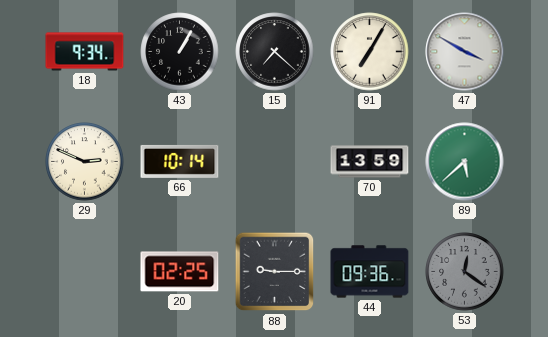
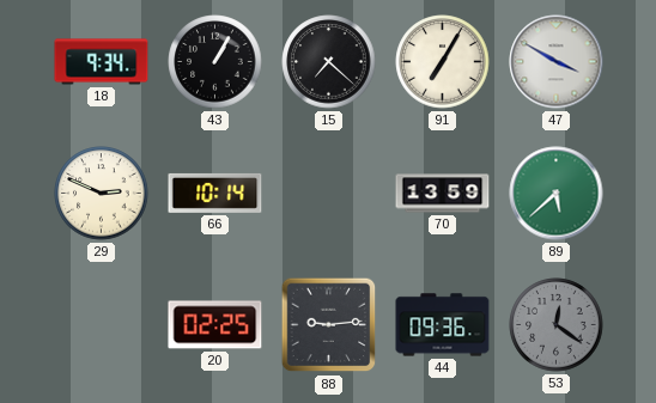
88: 9:15 -> 9:14 (329, 325)
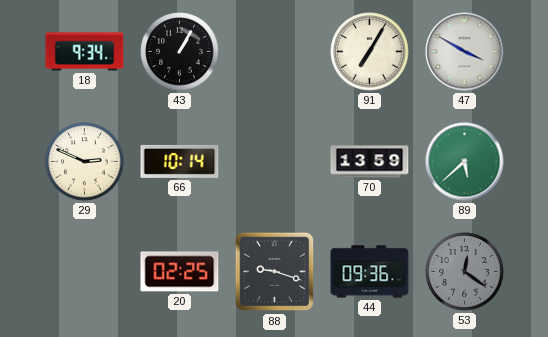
15: 7:22 -> none (329, 62)
88: 9:14 -> 9:18 (275, 272)
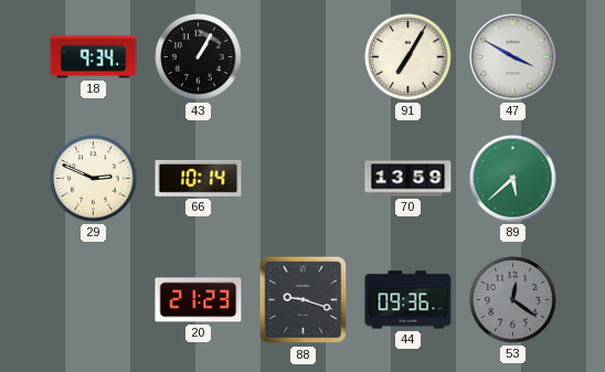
20: 02:25 -> 21:23 (199, 300)
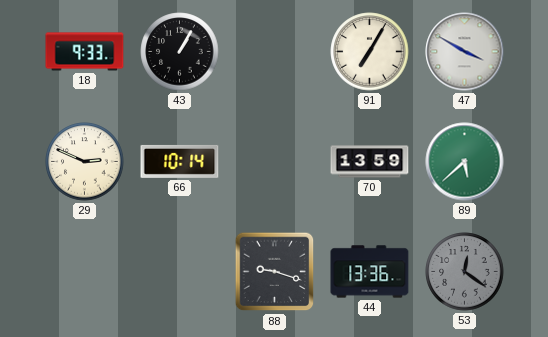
18: 9:34 -> 9:33 (85, 52)
20: 21:23 -> none (199, 300)
44: 09:36 -> 13:36 (370, 272)
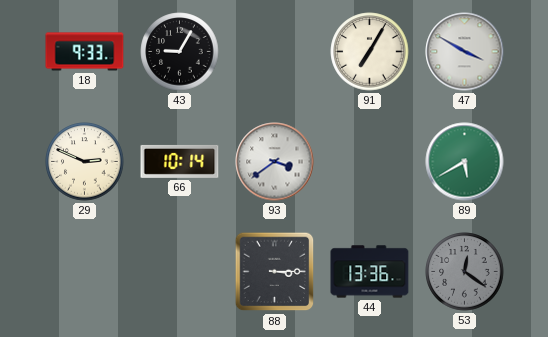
43: 1:05 -> 9:05 (180, 52)
93: none -> 3:39 (275, 162)
70: 13:59 -> none (370, 162)
89: 5:38 -> 5:40 (465, 162)
88: 9:18 -> 3:15 (275, 272)
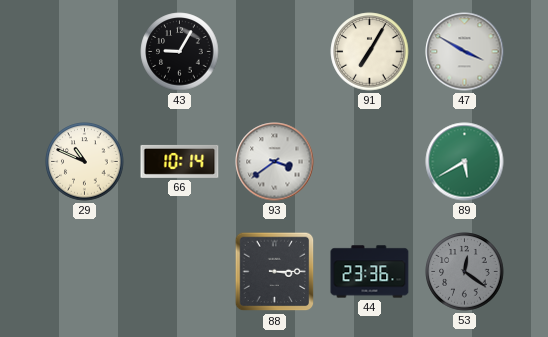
18: 9:33 -> none (85, 52)
29: 2:49 -> 10:49 (85, 162)
44: 13:36 -> 23:36 (370, 272)
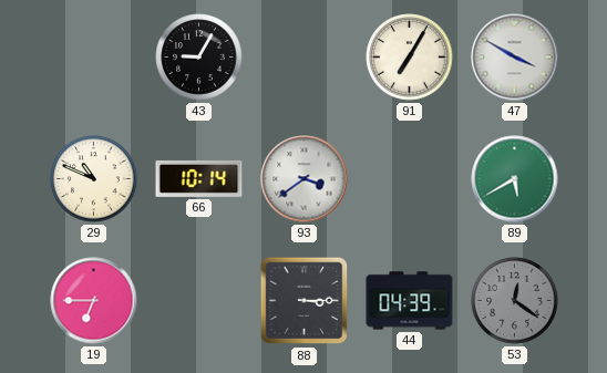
19: none -> 6:45 (94, 301)
44: 23:36 -> 04:39 (410, 301)
